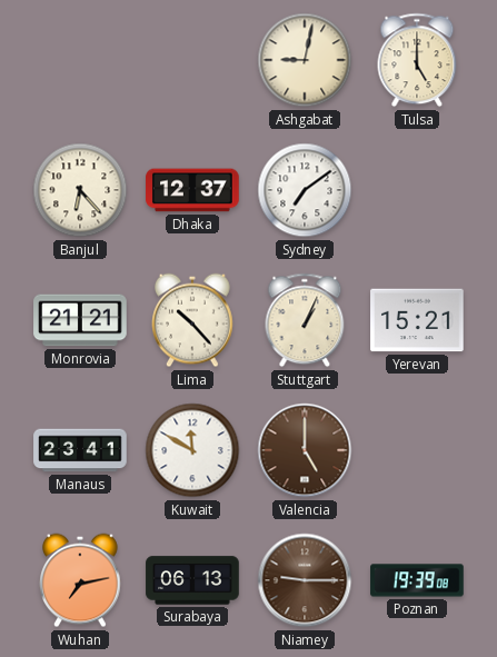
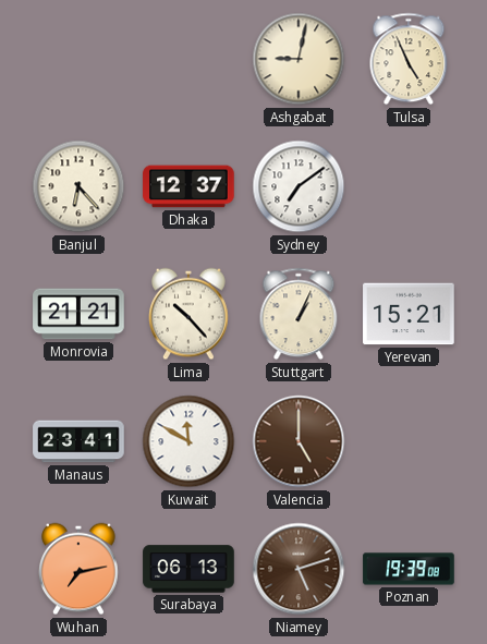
Tulsa: 5:00 -> 4:56 (409, 59)
Niamey: 9:15 -> 5:12 (299, 569)
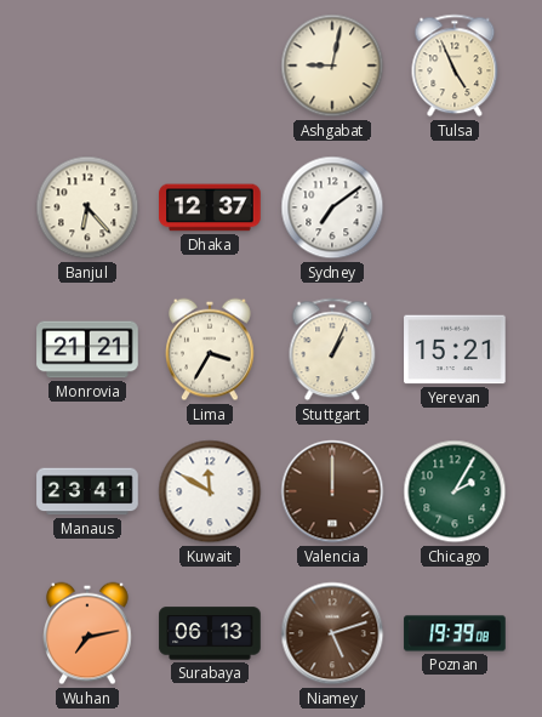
Lima: 10:23 -> 3:35 (211, 349)
Valencia: 5:00 -> 12:00 (332, 491)
Chicago: none -> 2:05 (455, 491)
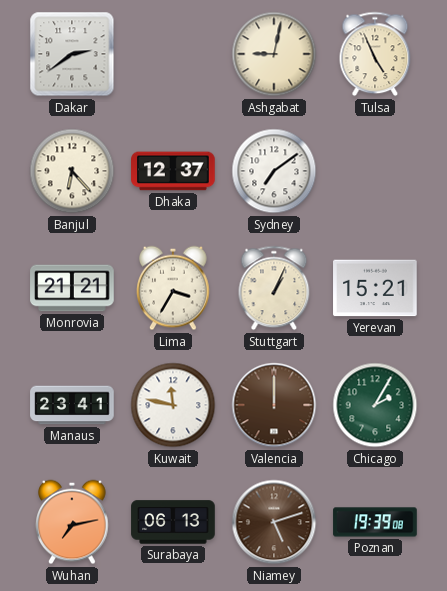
Dakar: none -> 2:39 (72, 54)
Kuwait: 11:50 -> 11:47 (173, 405)
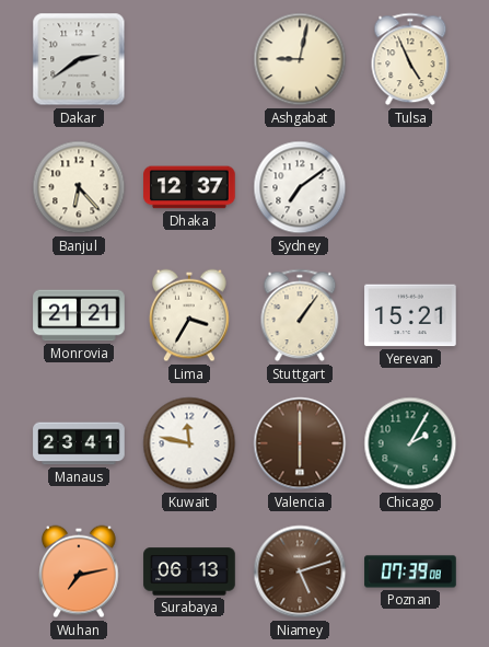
Stuttgart: 1:04 -> 1:06 (300, 315)
Valencia: 12:00 -> 6:00 (300, 443)
Poznan: 19:39 -> 07:39 (410, 571)
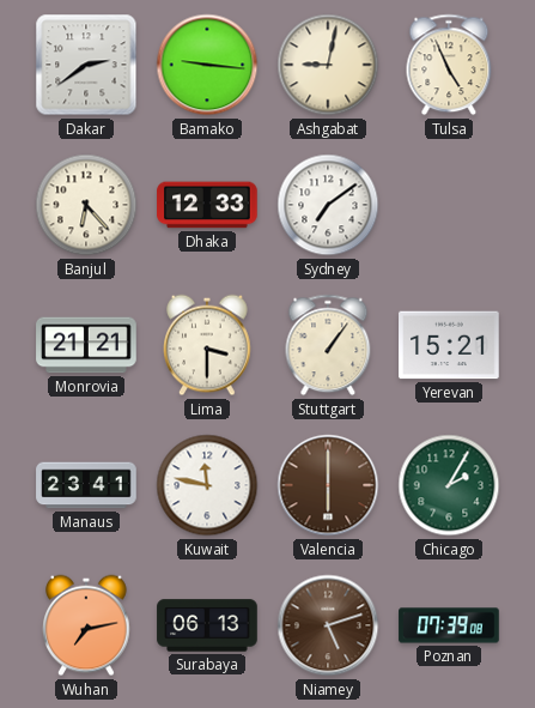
Bamako: none -> 9:16 (207, 65)
Dhaka: 12:37 -> 12:33 (207, 205)
Lima: 3:35 -> 3:30 (208, 345)
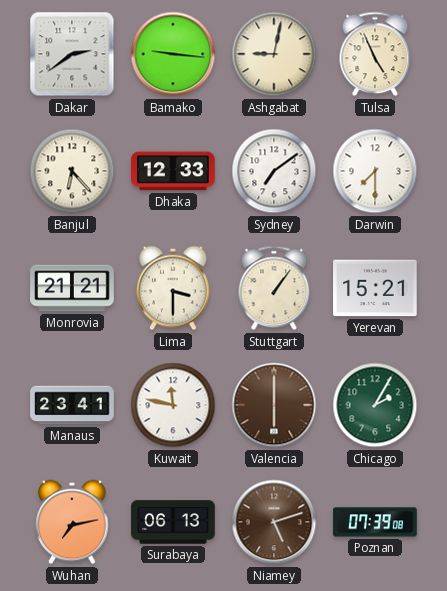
Darwin: none -> 7:30 (375, 171)
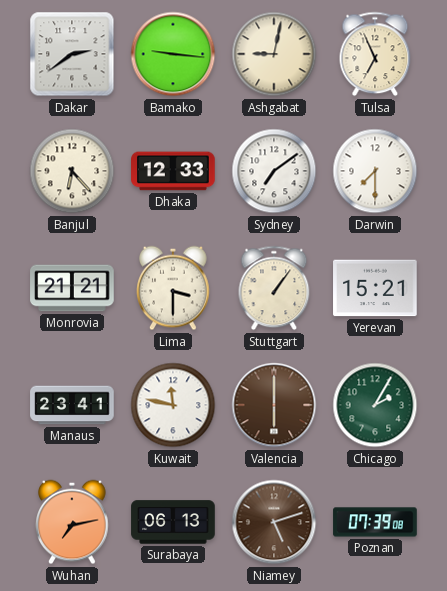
Tulsa: 4:56 -> 6:56 (375, 54)
